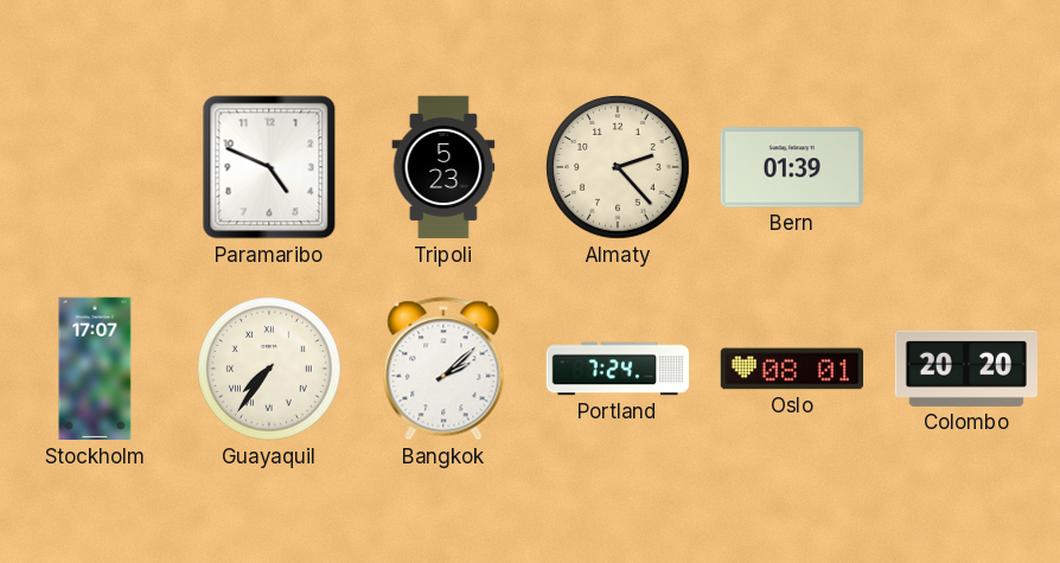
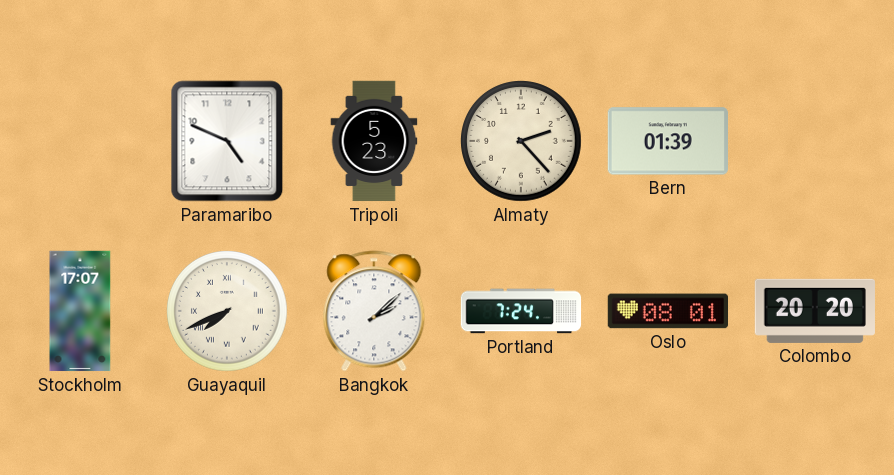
Guayaquil: 7:36 -> 7:41 (228, 312)
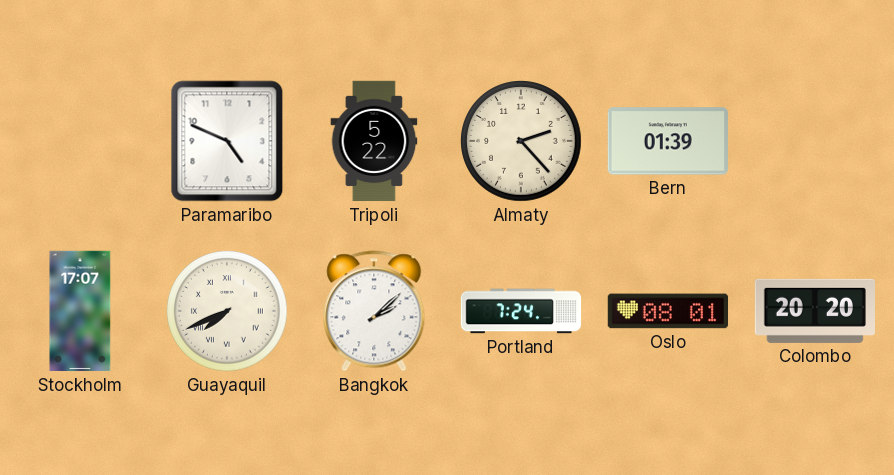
Tripoli: 5:23 -> 5:22 (374, 141)
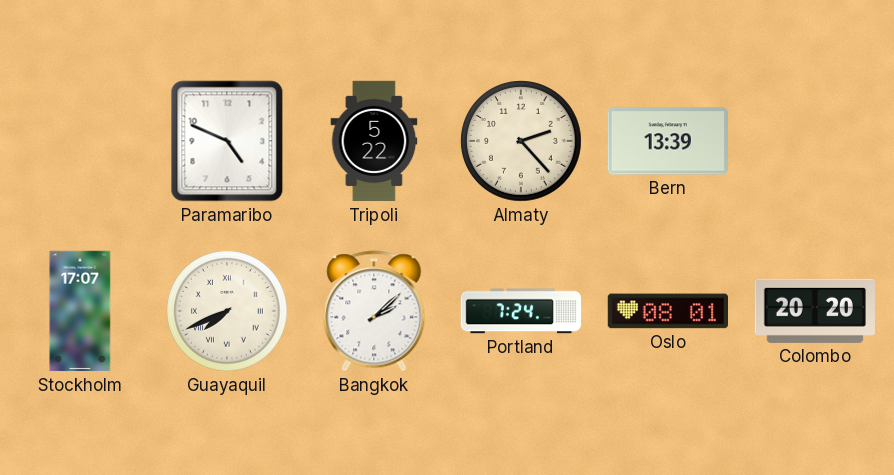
Bern: 01:39 -> 13:39 (668, 141)
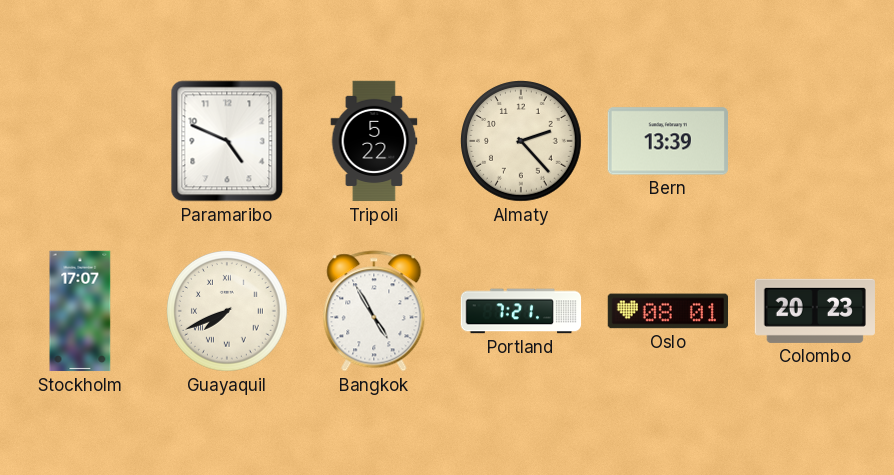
Bangkok: 2:08 -> 4:55 (374, 311)
Portland: 7:24 -> 7:21 (521, 311)
Colombo: 20:20 -> 20:23 (814, 311)
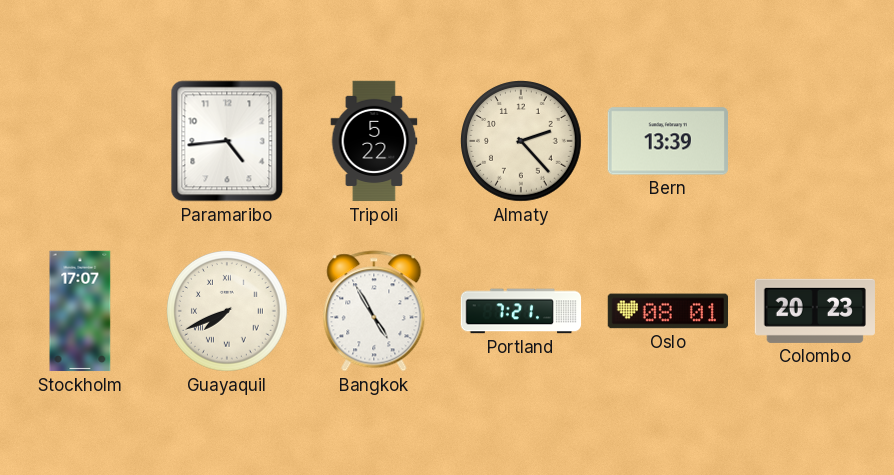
Paramaribo: 4:49 -> 4:44 (227, 141)
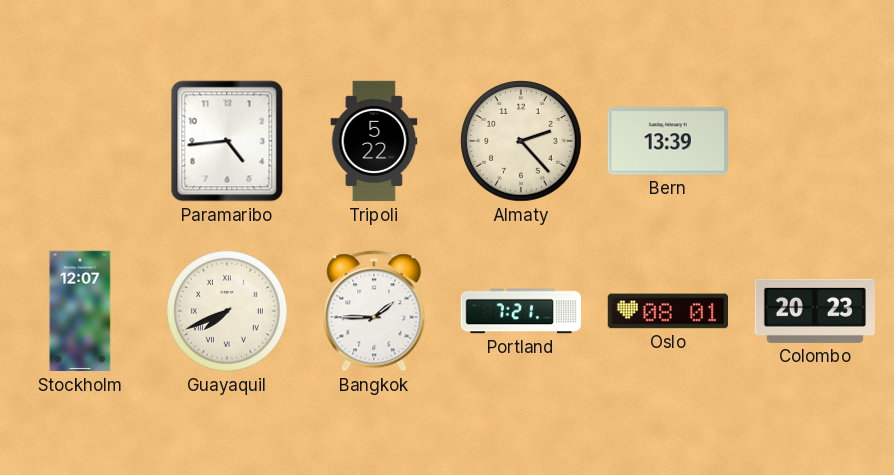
Stockholm: 17:07 -> 12:07 (80, 311)
Bangkok: 4:55 -> 1:45 (374, 311)
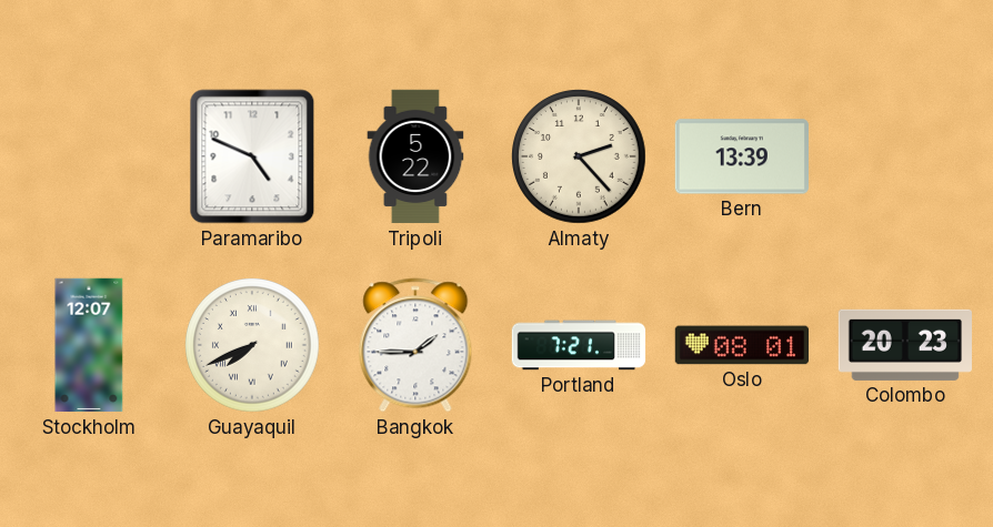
Paramaribo: 4:44 -> 4:49 (252, 156)
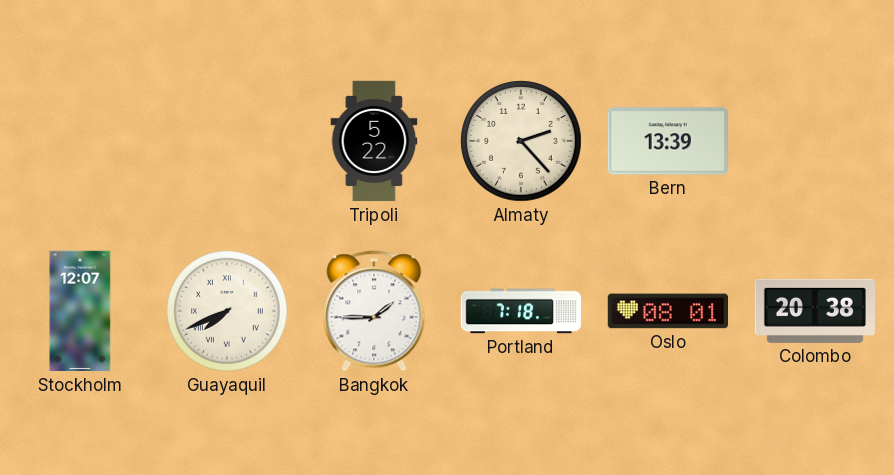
Paramaribo: 4:49 -> none (252, 156)
Portland: 7:21 -> 7:18 (521, 311)
Colombo: 20:23 -> 20:38 (814, 311)
